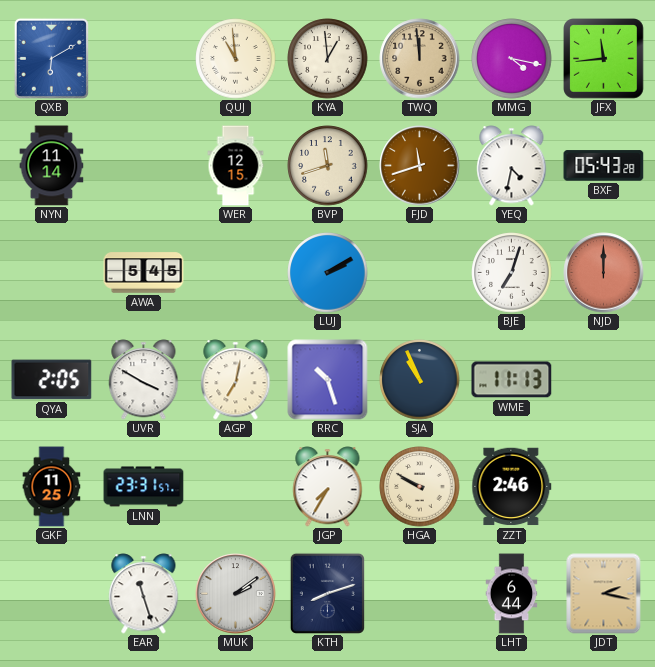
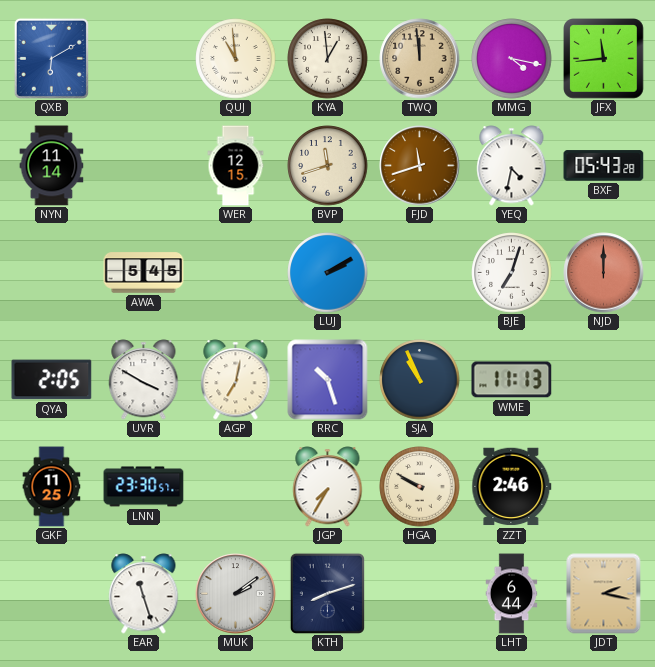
LNN: 23:31 -> 23:30 (144, 487)
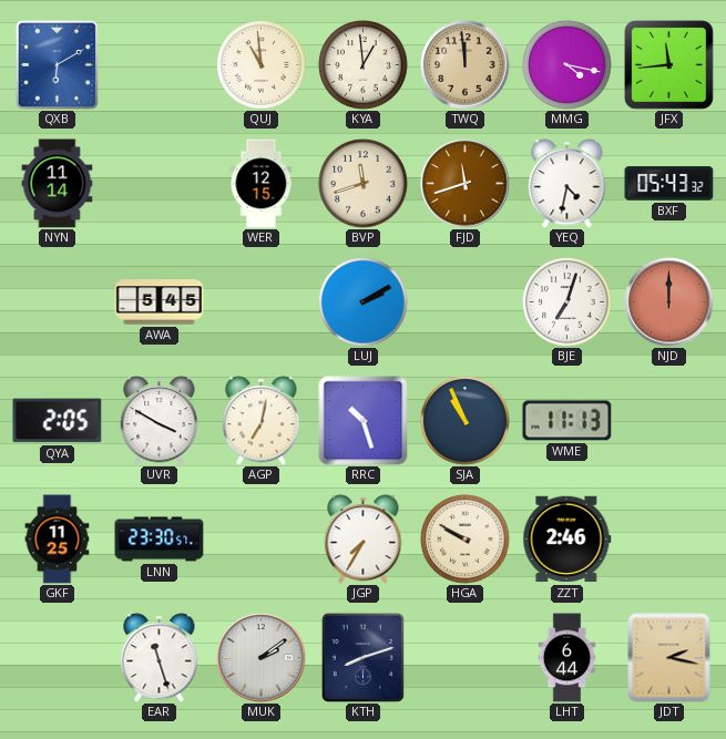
BXF: 05:43:28 -> 05:43:32 (669, 184)
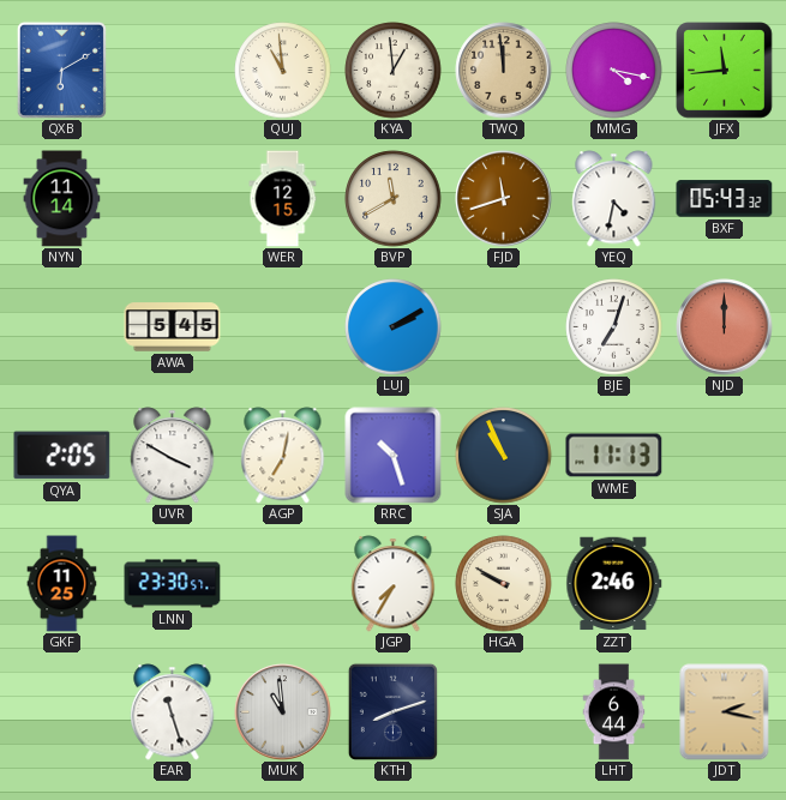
BVP: 11:42 -> 11:40 (394, 199)
MUK: 2:09 -> 10:59 (283, 712)
